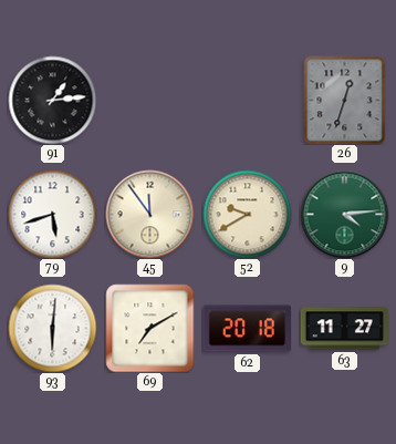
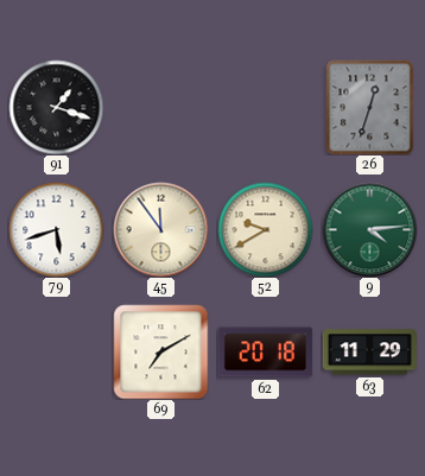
91: 1:14 -> 1:18 (56, 107)
93: 6:01 -> none (52, 328)
63: 11:27 -> 11:29 (369, 353)
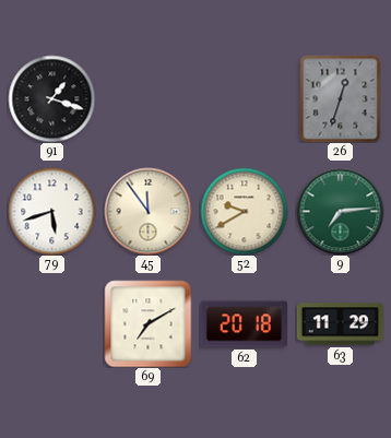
9: 4:14 -> 7:14 (340, 211)
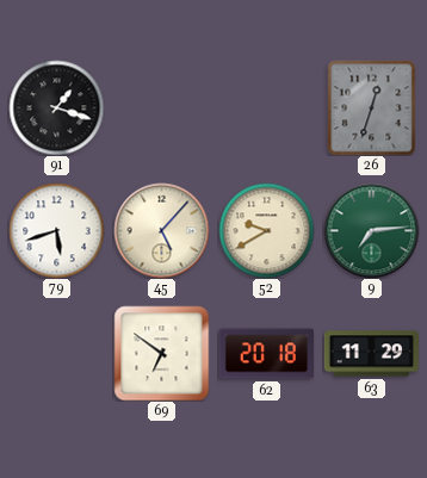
45: 11:54 -> 5:07 (161, 230)
69: 7:10 -> 6:51 (161, 353)
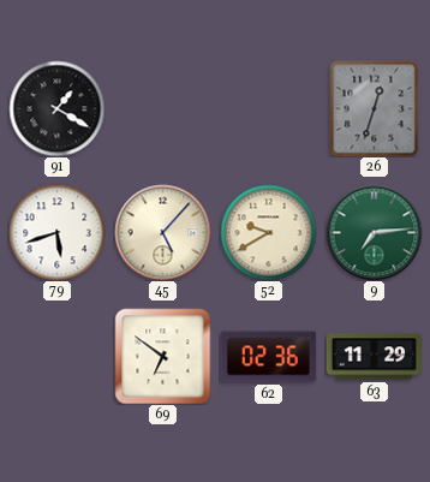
91: 1:18 -> 1:20 (56, 108)
62: 20:18 -> 02:36 (268, 357)
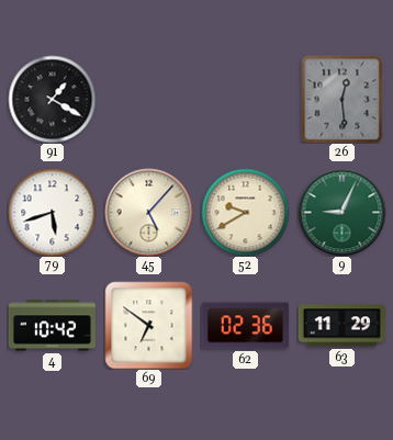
26: 12:33 -> 12:29 (343, 99)
9: 7:14 -> 9:04 (341, 212)
4: none -> 10:42 (52, 326)
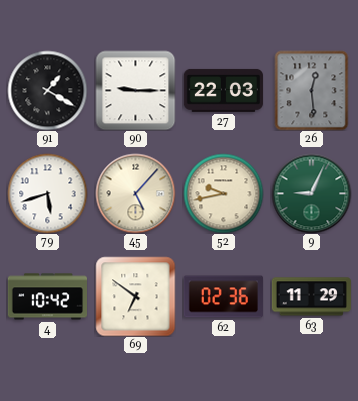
90: none -> 9:15 (135, 90)
27: none -> 22:03 (223, 90)
52: 9:40 -> 9:43 (223, 193)
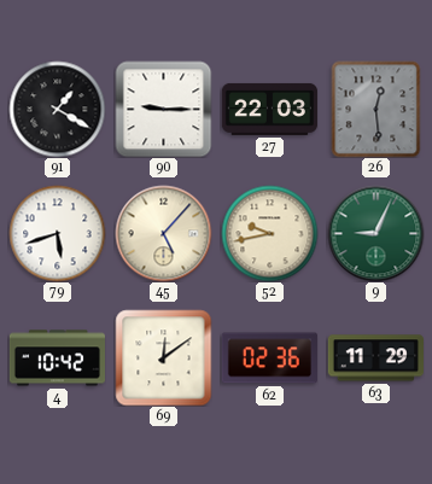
69: 6:51 -> 12:09 (163, 357)
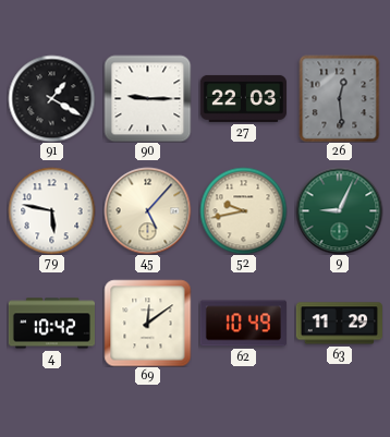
79: 5:42 -> 5:47 (51, 210)
62: 02:36 -> 10:49 (243, 324)
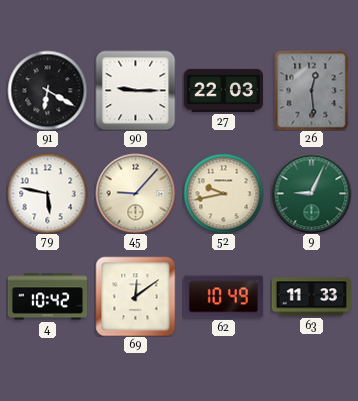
91: 1:20 -> 6:20 (47, 90)
45: 5:07 -> 9:07 (135, 193)
63: 11:29 -> 11:33 (311, 297)
